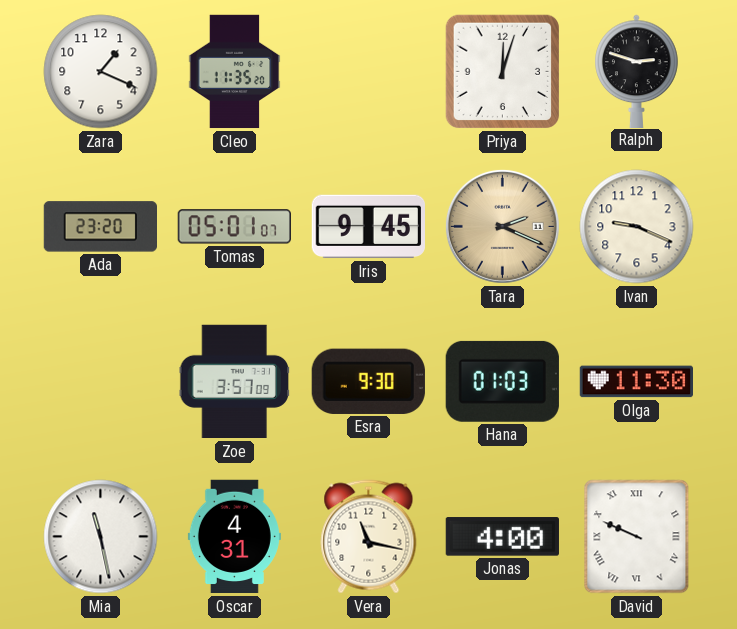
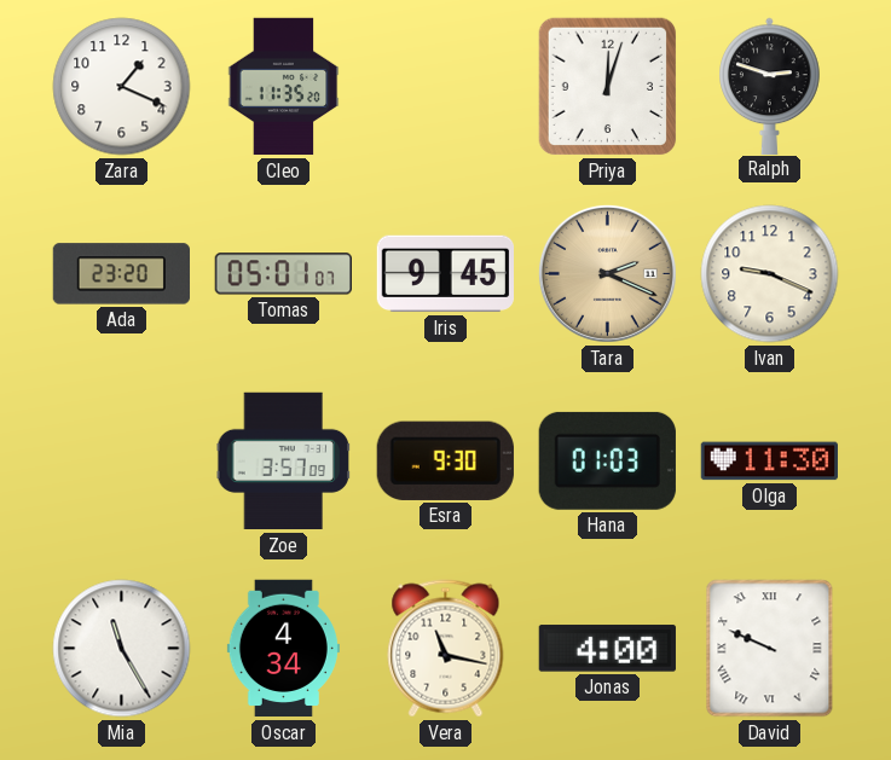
Mia: 11:28 -> 11:25 (122, 649)
Oscar: 4:31 -> 4:34 (283, 649)
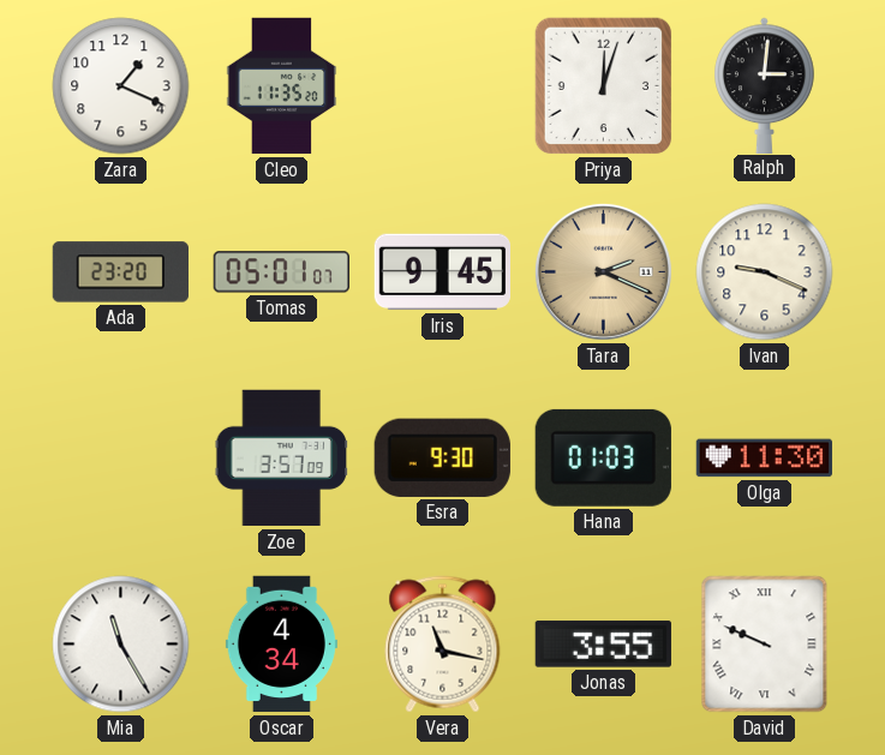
Ralph: 2:48 -> 3:01 (765, 85)
Jonas: 4:00 -> 3:55 (603, 645)
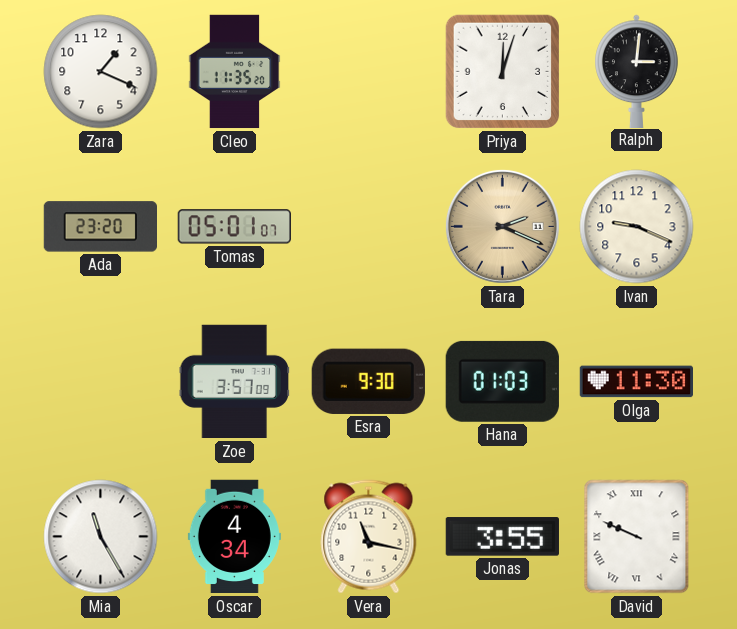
Iris: 9:45 -> none (442, 272)
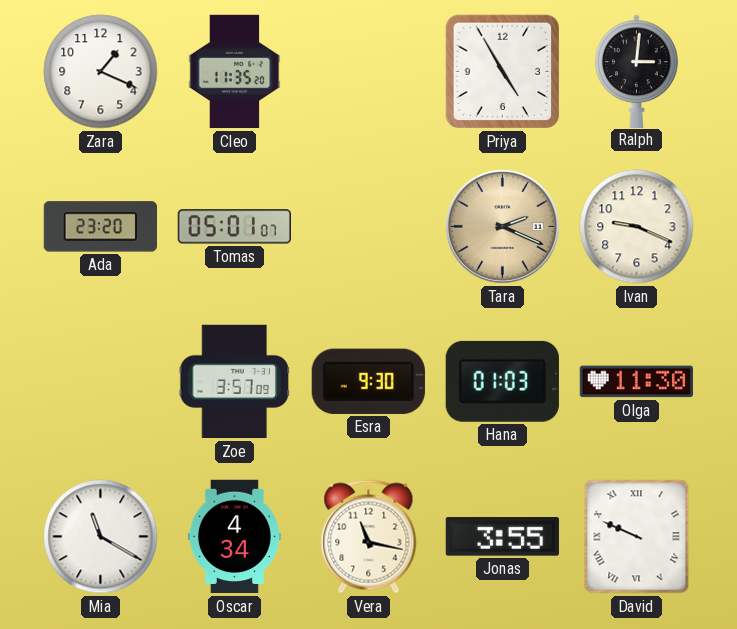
Priya: 12:03 -> 4:55 (503, 72)
Mia: 11:25 -> 11:20 (101, 537)
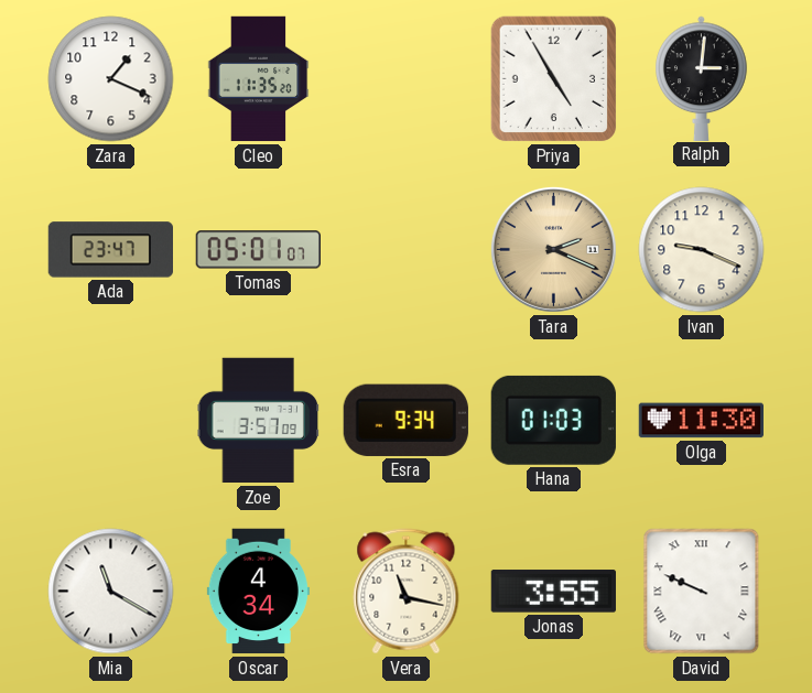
Ada: 23:20 -> 23:47 (110, 250)
Esra: 9:30 -> 9:34 (405, 420)
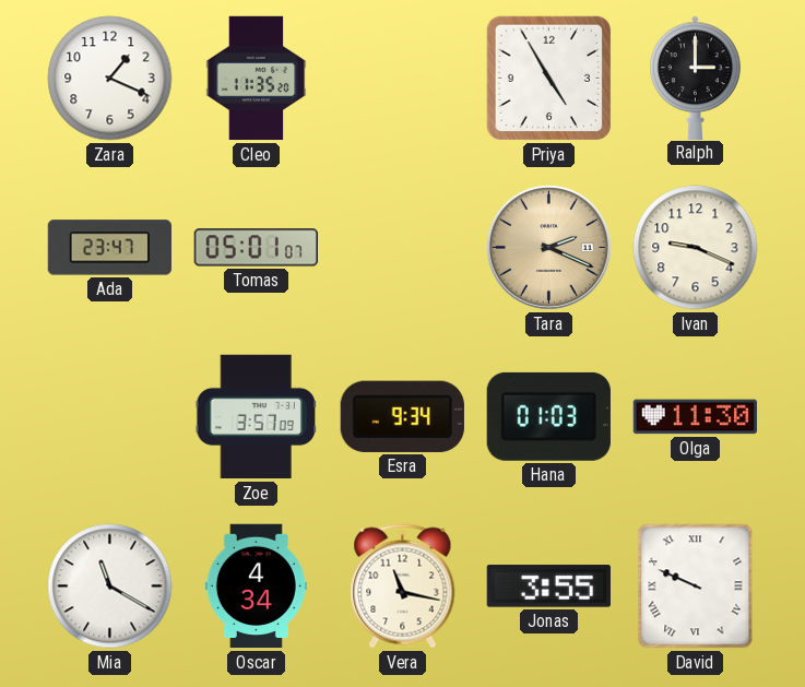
Ralph: 3:01 -> 3:00 (696, 78)
